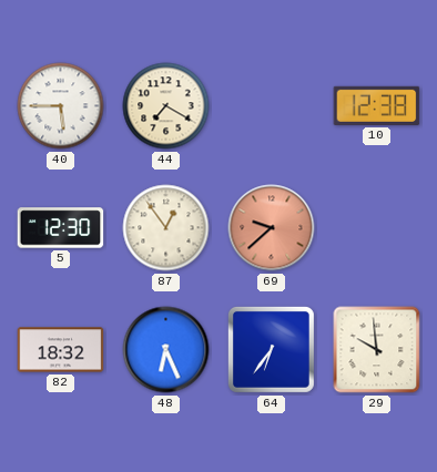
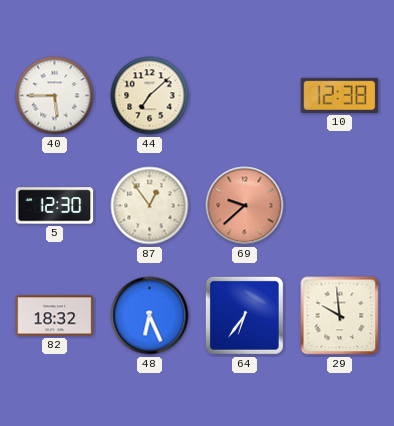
44: 7:20 -> 7:08 (150, 96)
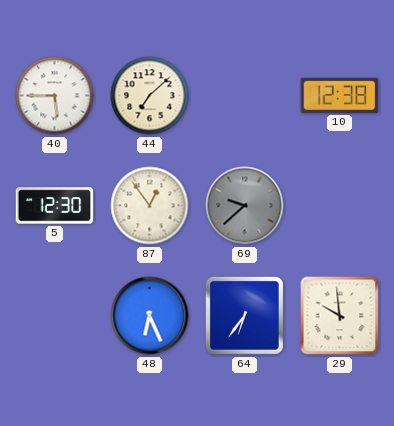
69 dial: salmon -> grey (245, 206)
82: 18:32 -> none (55, 316)
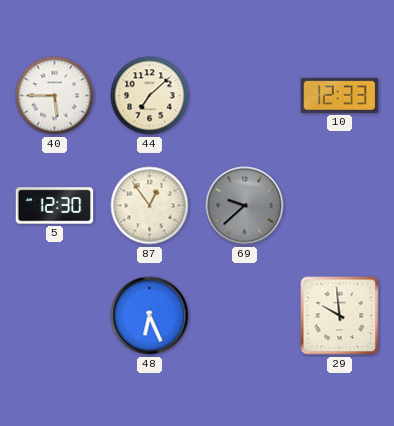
10: 12:38 -> 12:33 (340, 95)
64: 6:36 -> none (244, 315)
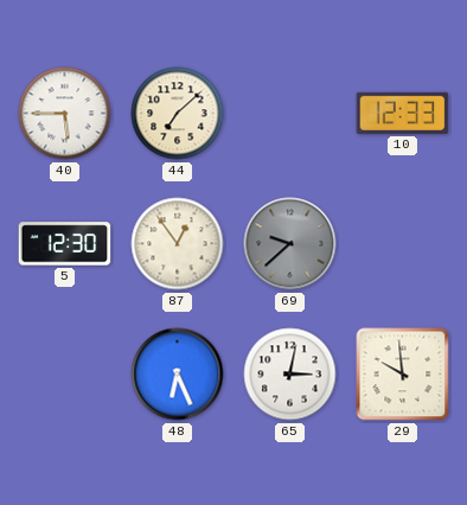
65: none -> 3:02 (290, 375)
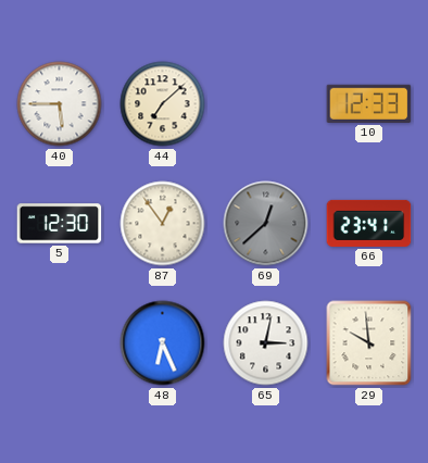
69: 9:38 -> 12:38 (266, 224)
66: none -> 23:41 (369, 223)
